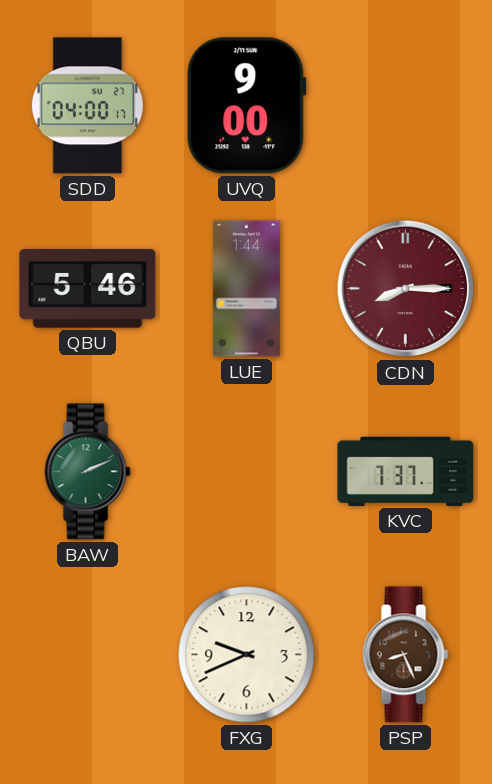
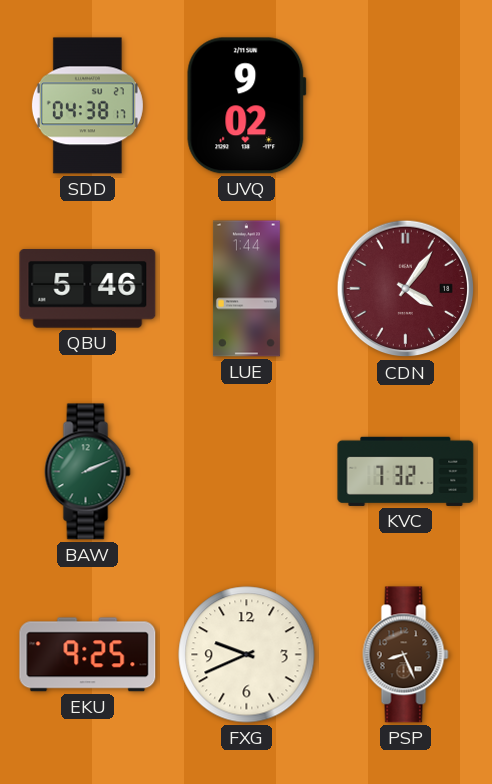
SDD: 04:00 -> 04:38 (87, 106)
UVQ: 9:00 -> 9:02 (247, 106)
CDN: 8:15 -> 4:06 (406, 289)
KVC: 7:37 -> 7:32 (406, 471)
EKU: none -> 9:25 (88, 655)
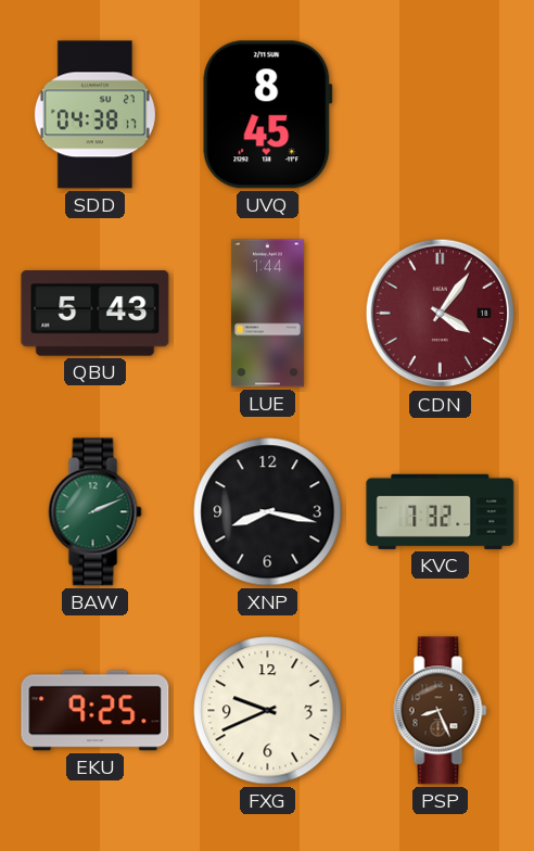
UVQ: 9:02 -> 8:45 (268, 115)
QBU: 5:46 -> 5:43 (96, 314)
XNP: none -> 8:17 (268, 512)
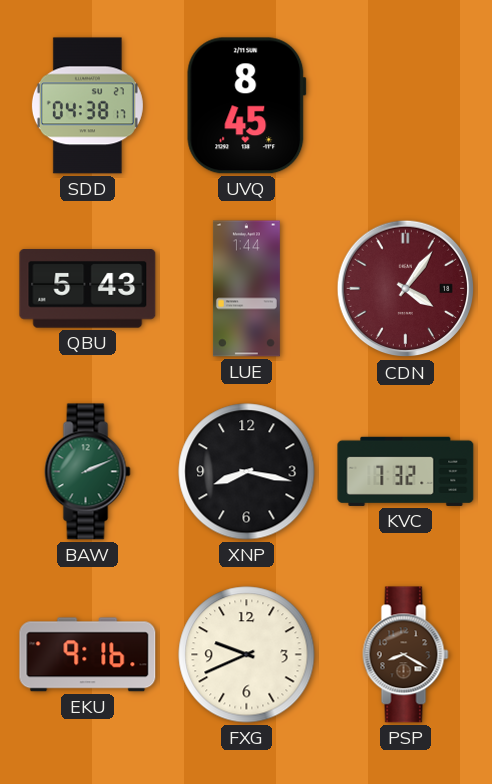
EKU: 9:25 -> 9:16 (88, 655)
PSP: 8:26 -> 8:20 (406, 655)
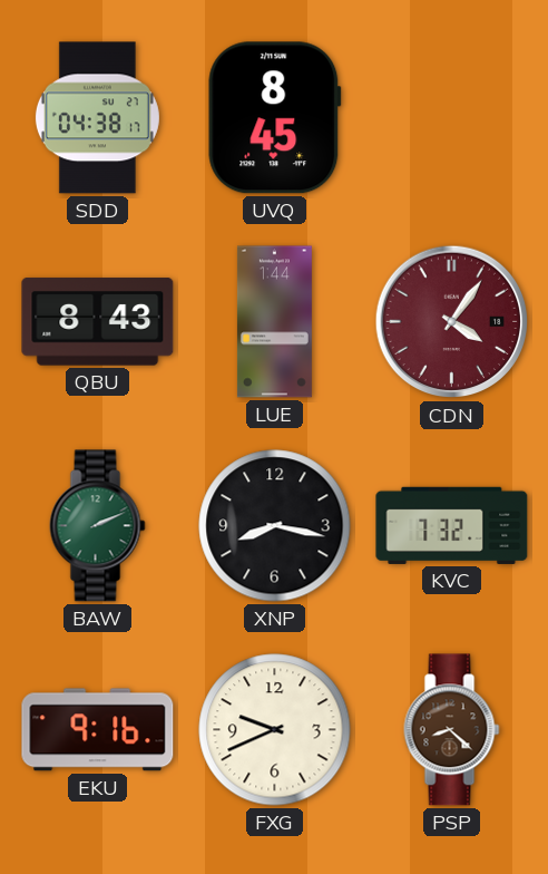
QBU: 5:43 -> 8:43 (98, 322)
PSP: 8:20 -> 8:22 (452, 730)
